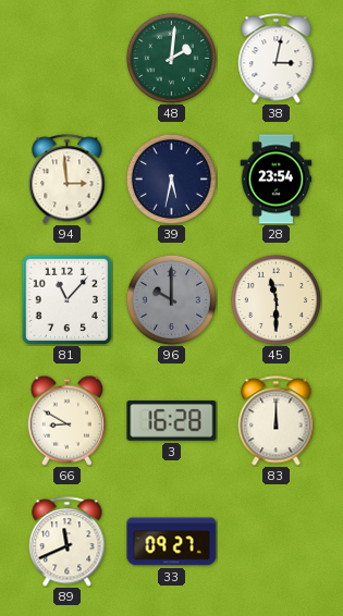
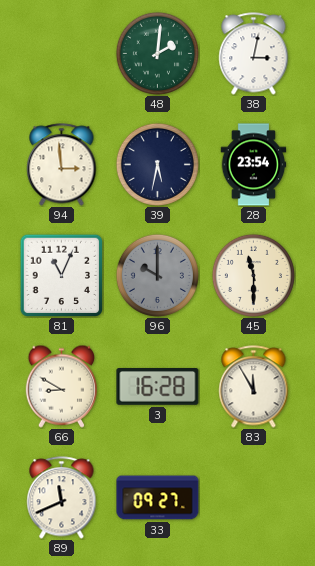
81: 11:07 -> 11:04 (61, 275)
83: 12:00 -> 11:55 (254, 387)
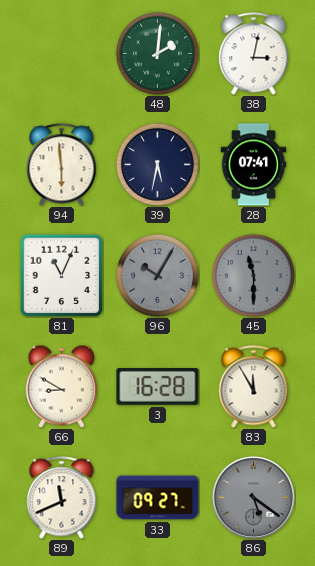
94: 2:59 -> 5:59 (62, 165)
28: 23:54 -> 07:41 (254, 165)
96: 10:00 -> 10:05 (157, 275)
45 dial: cream -> grey (253, 275)
86: none -> 5:21 (253, 497)
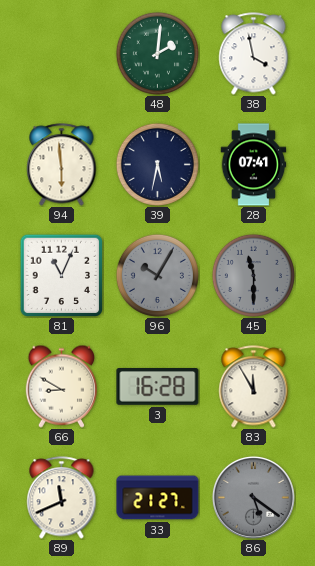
38: 3:02 -> 3:58 (254, 54)
33: 09:27 -> 21:27 (158, 498)
